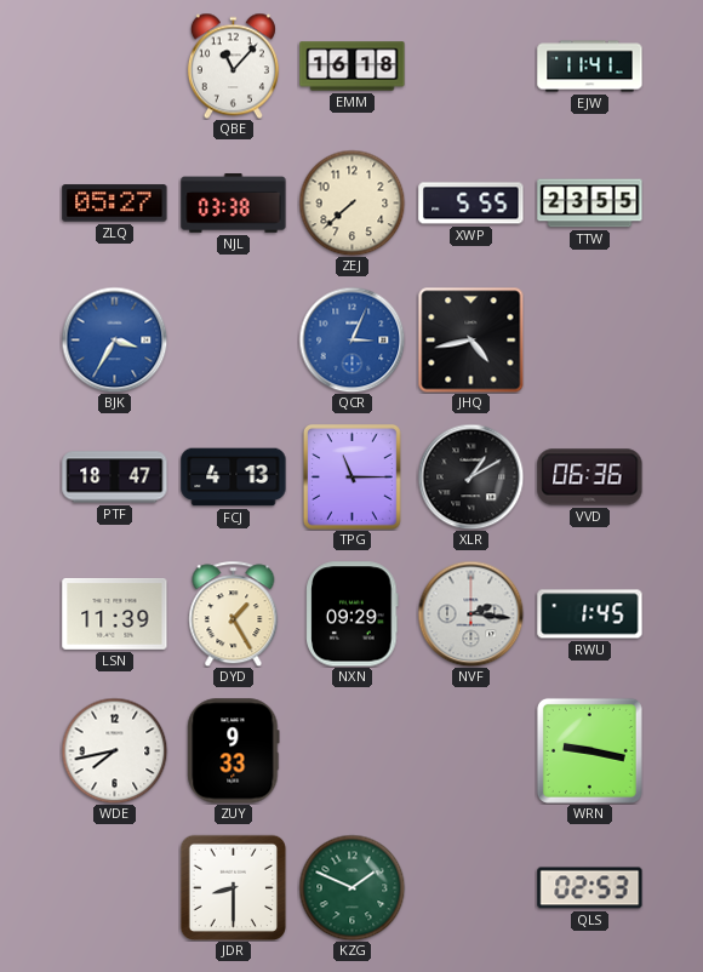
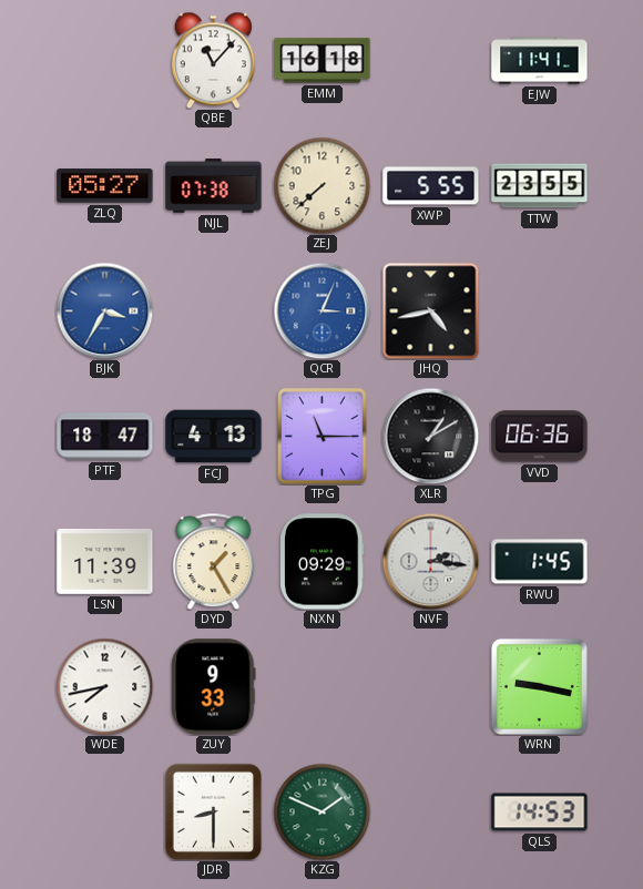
NJL: 03:38 -> 07:38 (214, 186)
QLS: 02:53 -> 14:53 (540, 813)
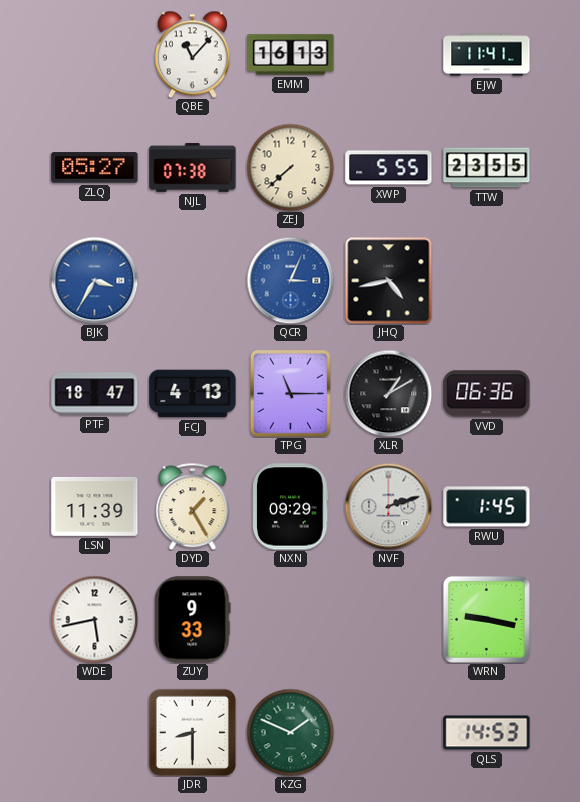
EMM: 16:18 -> 16:13 (291, 55)
NVF: 2:16 -> 2:12 (388, 506)
WDE: 7:43 -> 5:43 (94, 619)
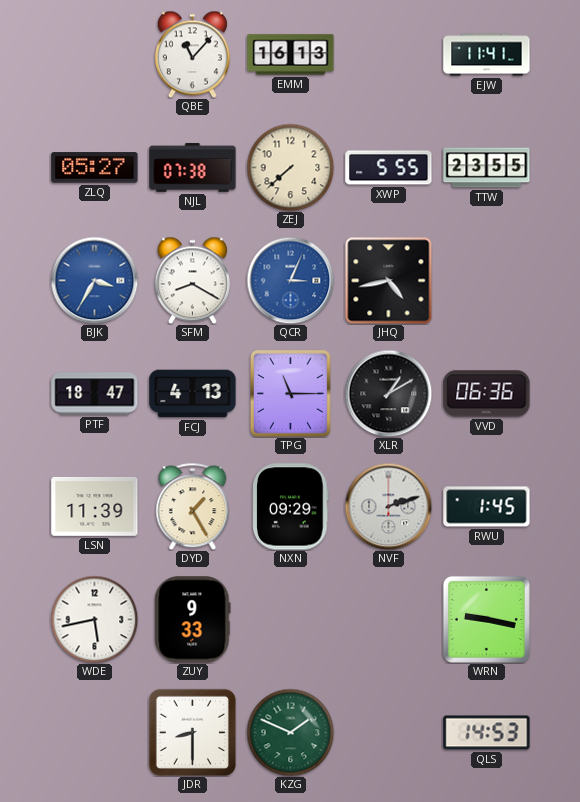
SFM: none -> 8:20 (192, 280)
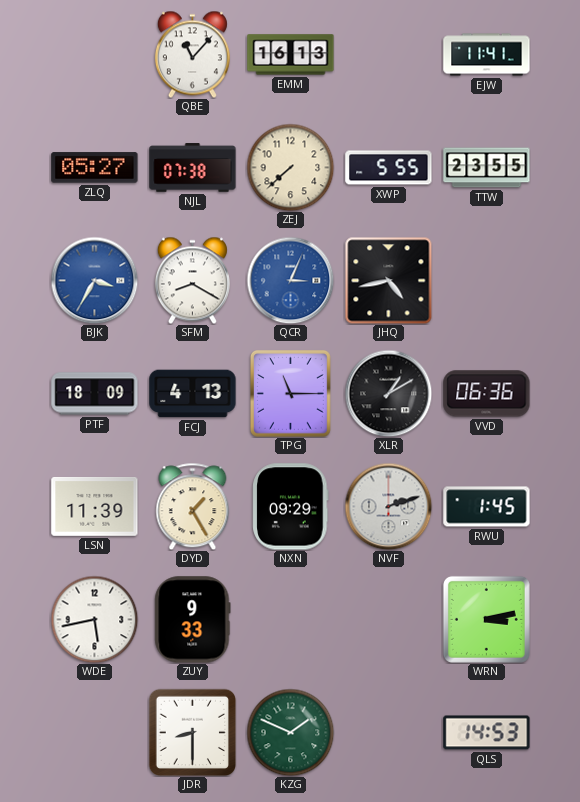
PTF: 18:47 -> 18:09 (95, 394)
WRN: 9:17 -> 3:13 (486, 619)
